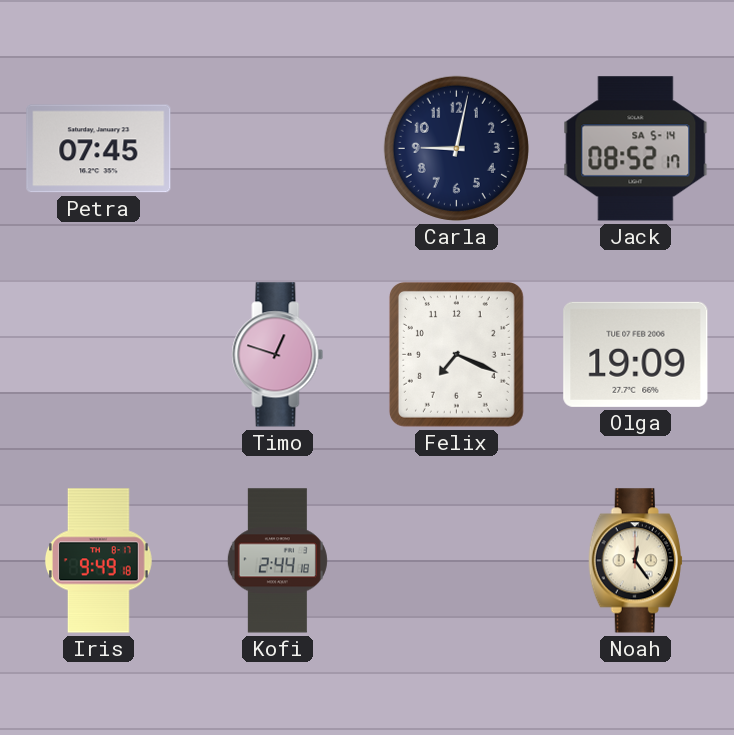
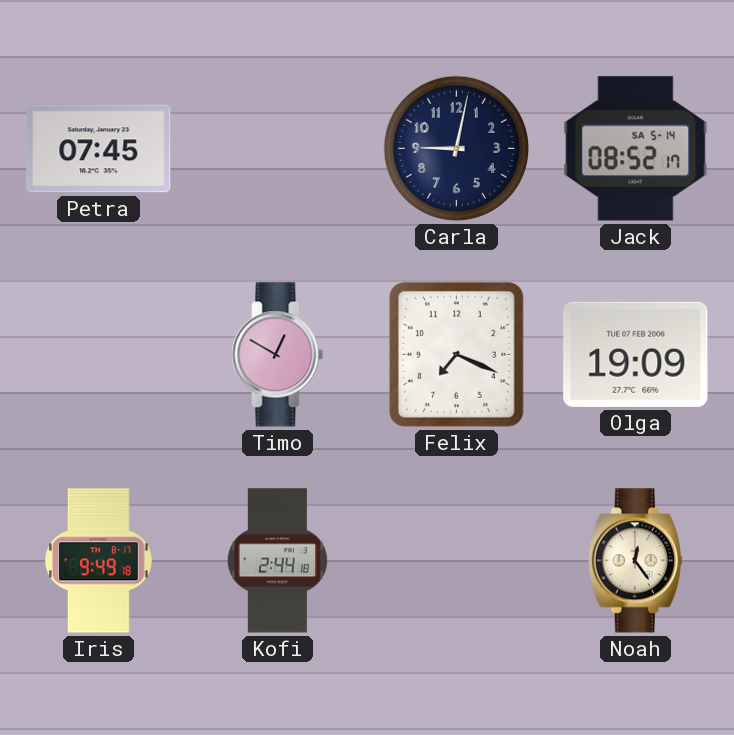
Timo: 12:48 -> 12:50 (278, 355)
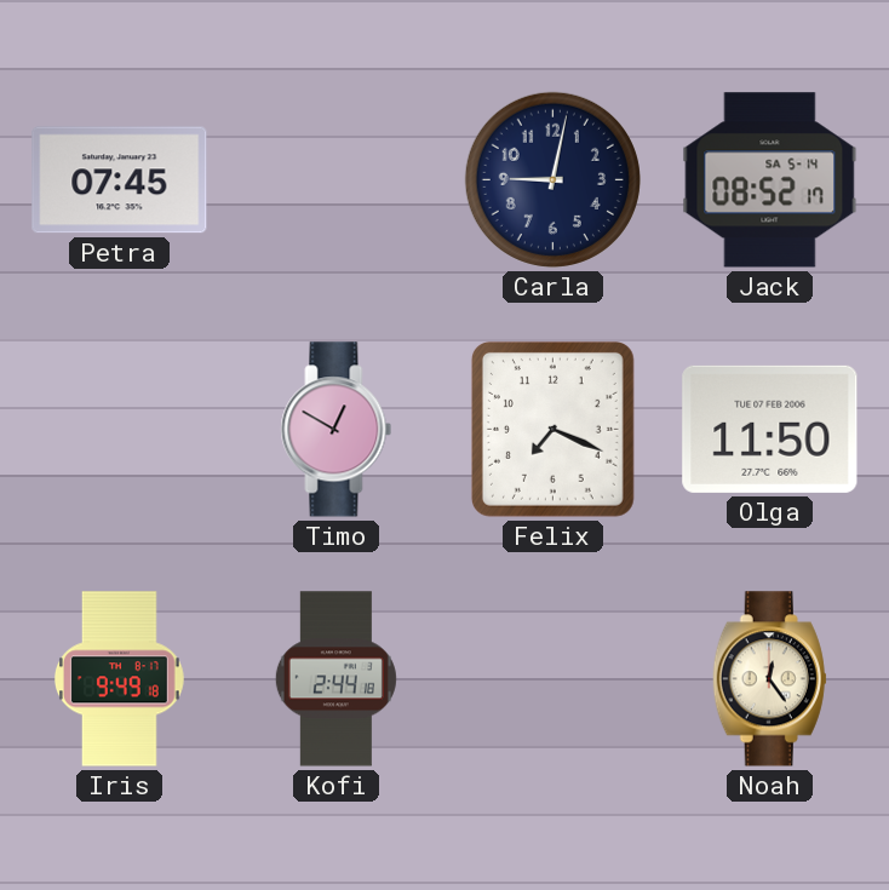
Olga: 19:09 -> 11:50 (770, 429)
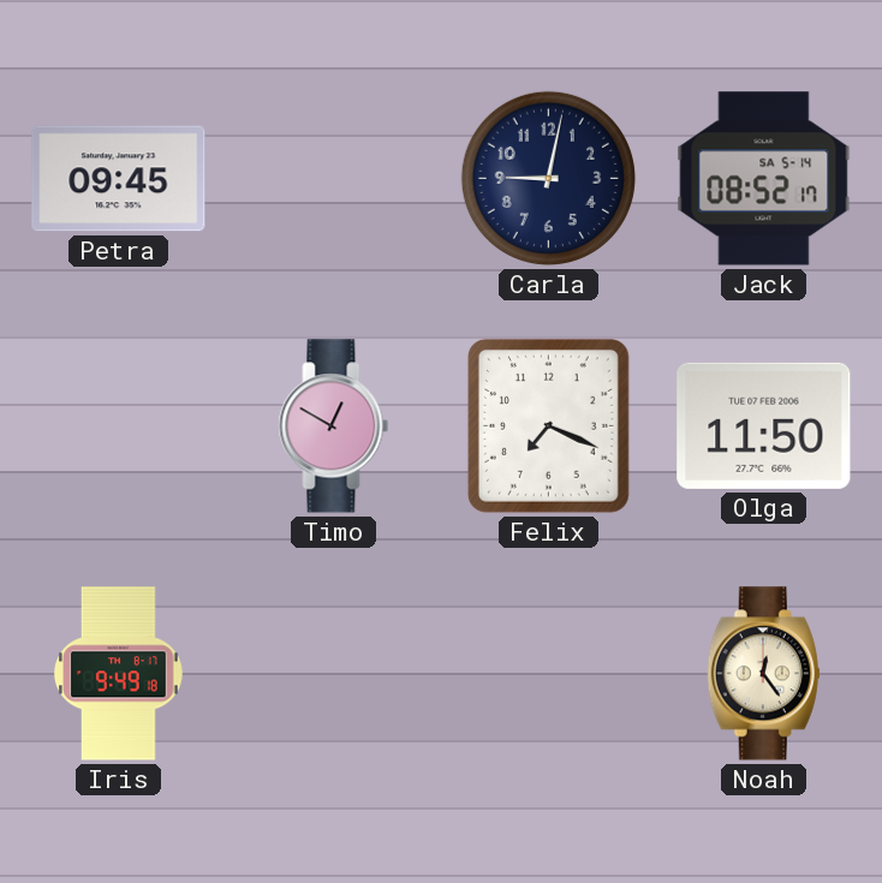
Petra: 07:45 -> 09:45 (119, 179)
Kofi: 2:44 -> none (335, 679)
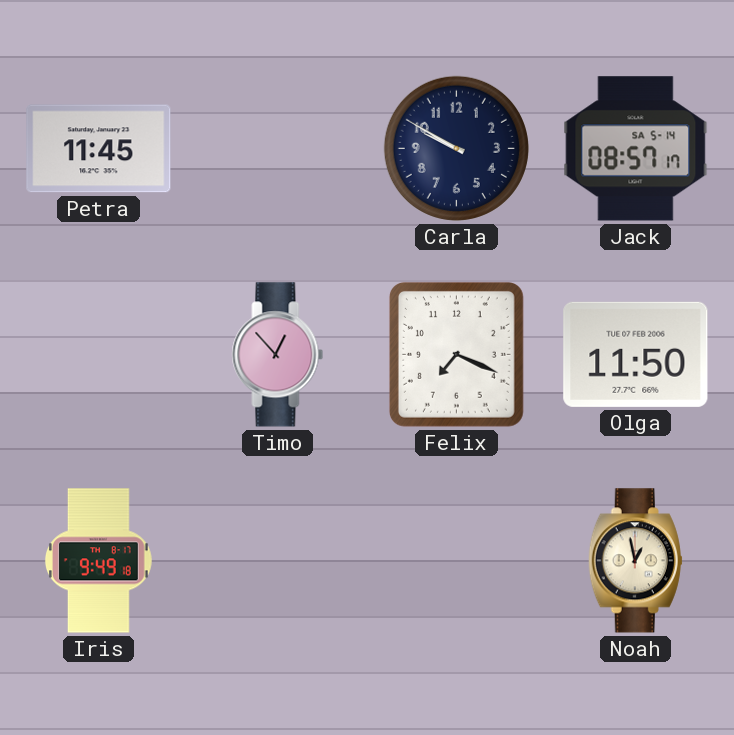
Petra: 09:45 -> 11:45 (99, 149)
Carla: 9:02 -> 9:50 (456, 148)
Jack: 08:52 -> 08:57 (636, 149)
Timo: 12:50 -> 12:53 (278, 355)
Noah: 12:24 -> 12:58 (635, 561)
